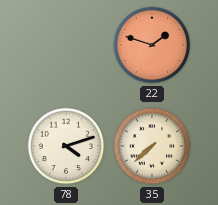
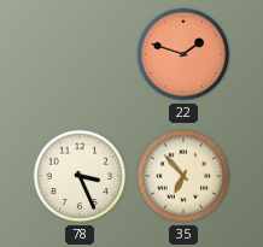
78: 4:12 -> 3:26 (80, 176)
35: 7:38 -> 6:53 (183, 176)
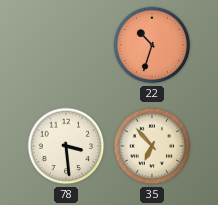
22: 1:48 -> 10:33 (152, 45)
78: 3:26 -> 3:29 (66, 146)
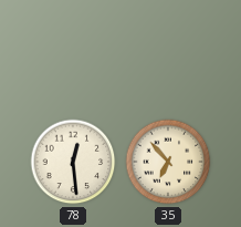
22: 10:33 -> none (152, 45)
78: 3:29 -> 12:29 (73, 162)
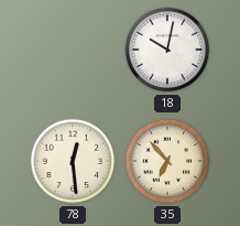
18: none -> 10:02 (167, 50)
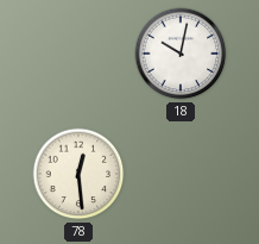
35: 6:53 -> none (167, 161)
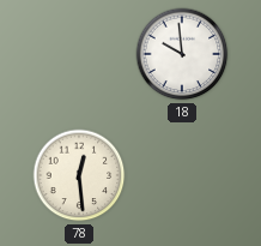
18: 10:02 -> 9:59 (182, 54)
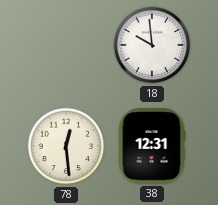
38: none -> 12:31 (152, 146)
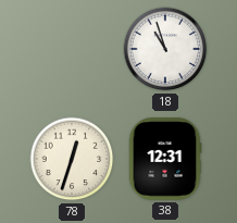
18: 9:59 -> 10:57 (165, 49)
78: 12:29 -> 12:33 (72, 159)
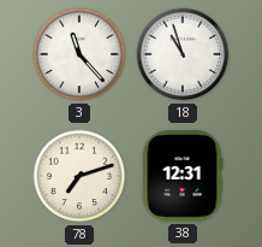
3: none -> 11:23 (79, 54)
78: 12:33 -> 7:12 (79, 176)
